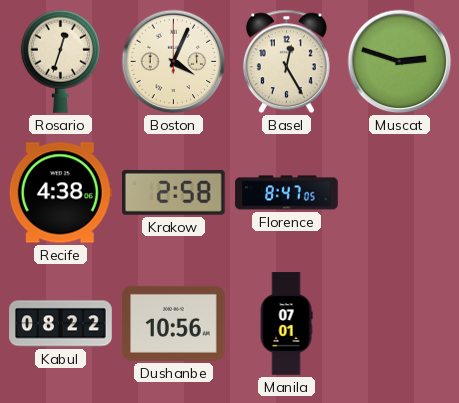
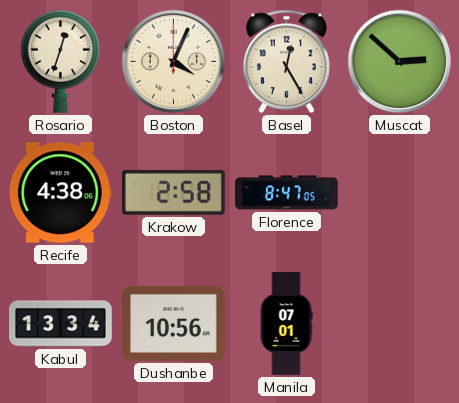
Muscat: 2:48 -> 2:52 (400, 62)
Kabul: 08:22 -> 13:34 (61, 324)
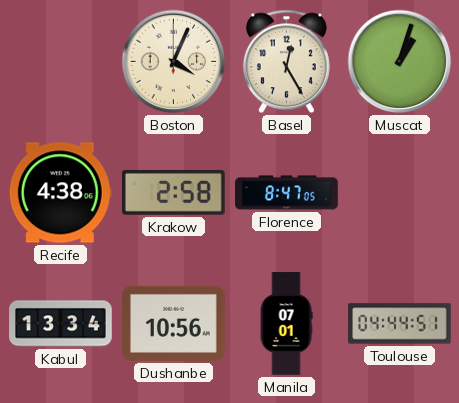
Rosario: 12:33 -> none (60, 61)
Muscat: 2:52 -> 1:03 (400, 62)
Toulouse: none -> 04:44 (400, 324)
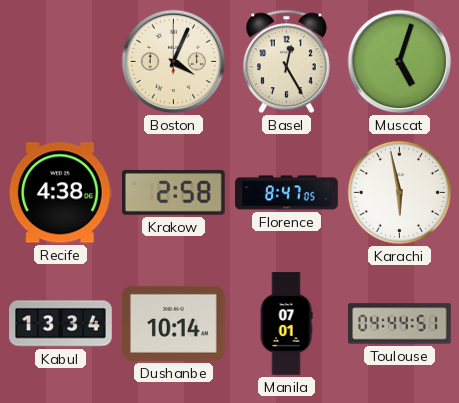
Muscat: 1:03 -> 5:03 (400, 62)
Karachi: none -> 5:58 (399, 192)
Dushanbe: 10:56 -> 10:14 (174, 323)
